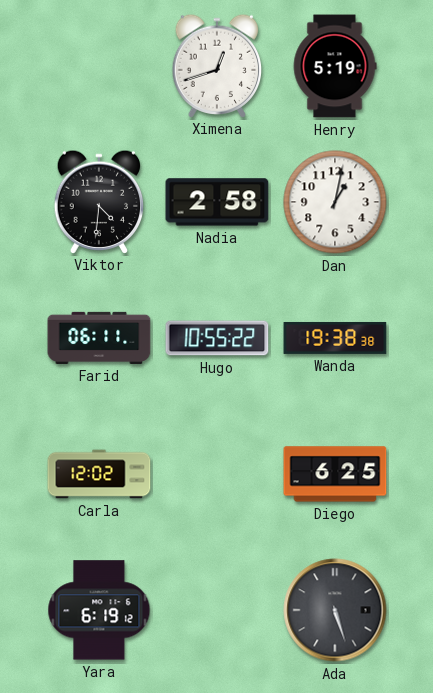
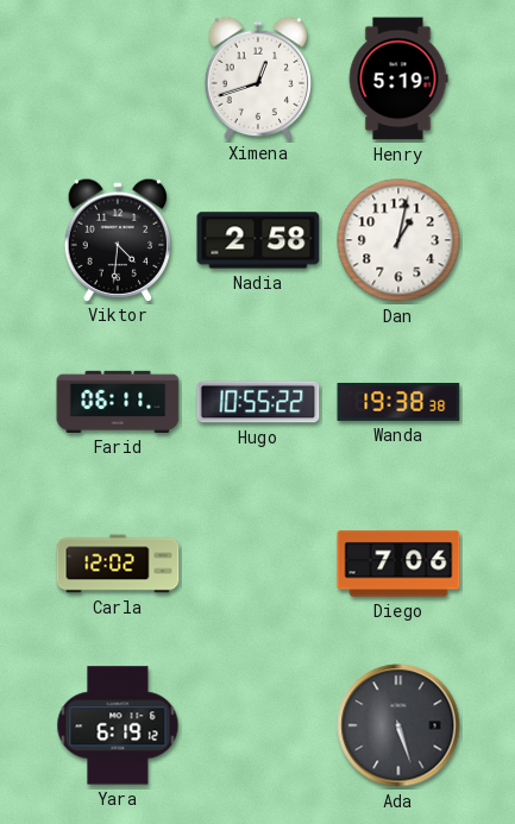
Diego: 6:25 -> 7:06 (398, 564)
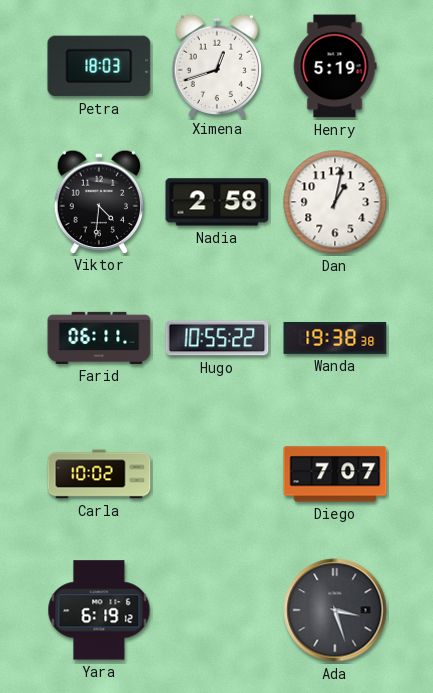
Petra: none -> 18:03 (99, 66)
Carla: 12:02 -> 10:02 (99, 474)
Diego: 7:06 -> 7:07 (335, 474)
Ada: 5:27 -> 3:27 (335, 610)
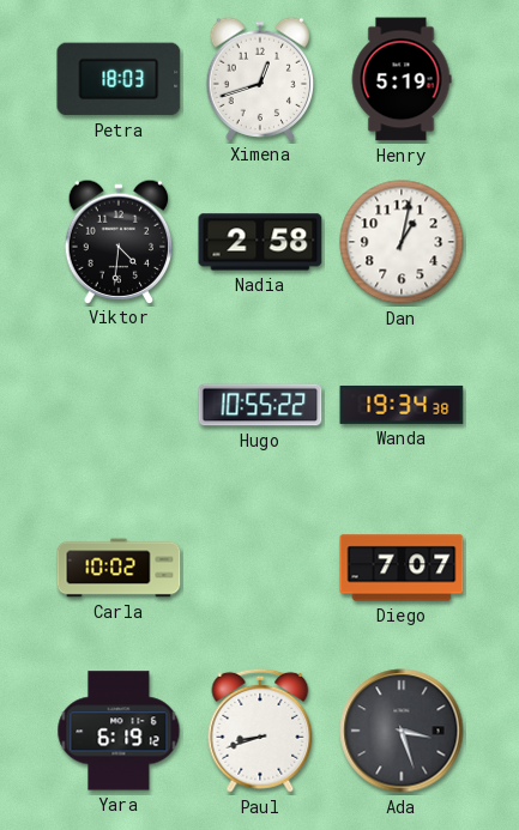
Farid: 06:11 -> none (99, 338)
Wanda: 19:38 -> 19:34 (402, 405)
Paul: none -> 8:42 (260, 731)
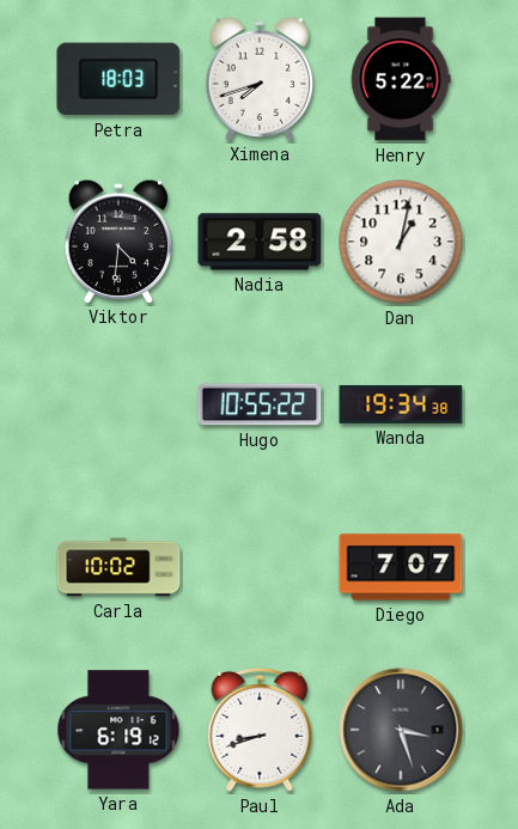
Ximena: 12:42 -> 7:42 (260, 78)
Henry: 5:19 -> 5:22 (401, 79)
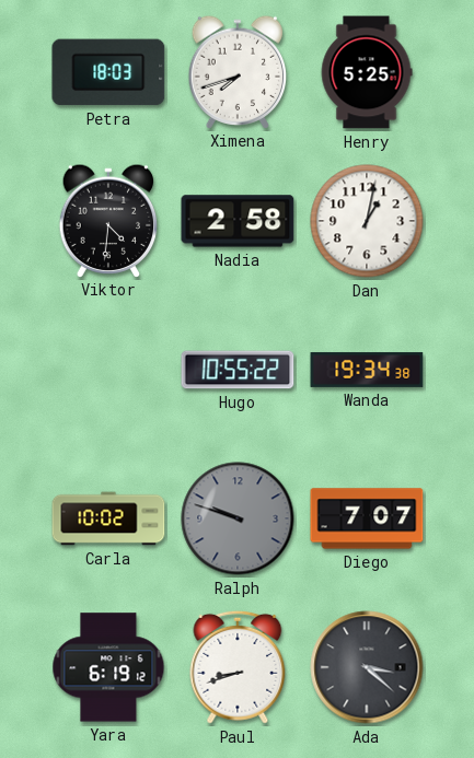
Henry: 5:22 -> 5:25 (367, 72)
Ralph: none -> 9:48 (238, 518)
Ada: 3:27 -> 3:22 (367, 667)
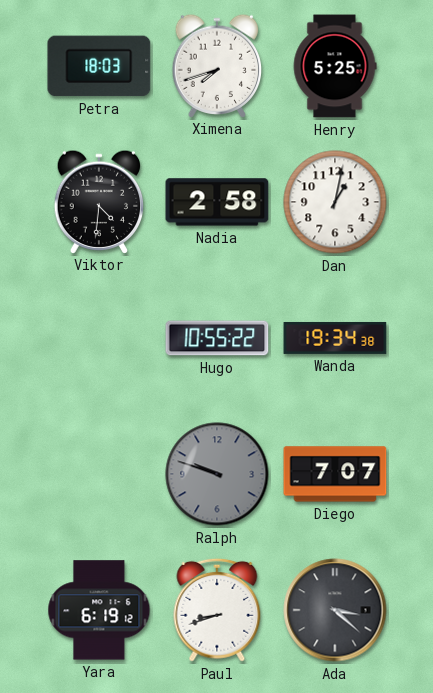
Carla: 10:02 -> none (108, 518)
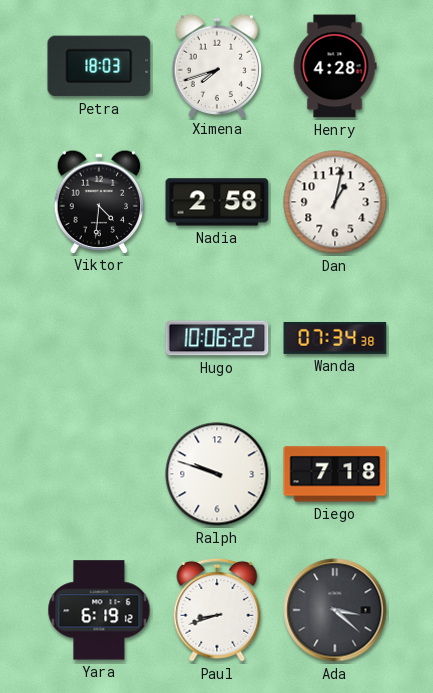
Henry: 5:25 -> 4:28 (335, 66)
Hugo: 10:55 -> 10:06 (217, 338)
Wanda: 19:34 -> 07:34 (335, 338)
Ralph dial: grey -> white (217, 474)
Diego: 7:07 -> 7:18 (335, 474)
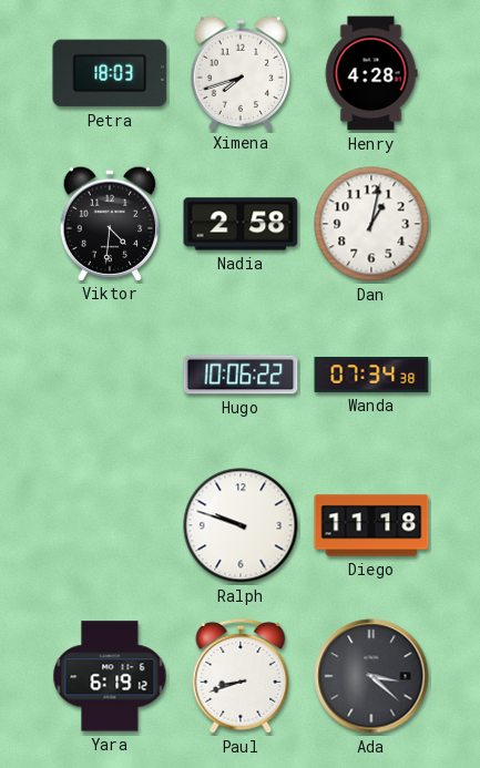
Diego: 7:18 -> 11:18 (371, 525)
